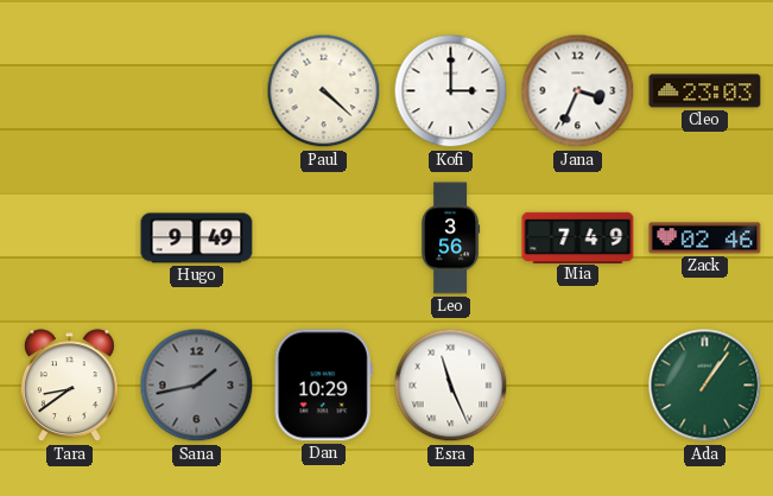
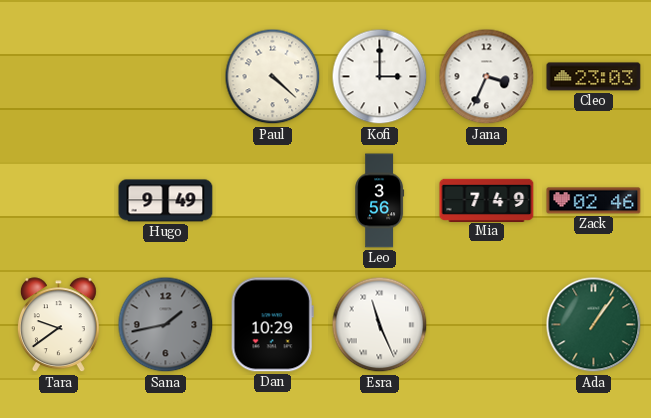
Tara: 8:39 -> 9:39 (58, 325)
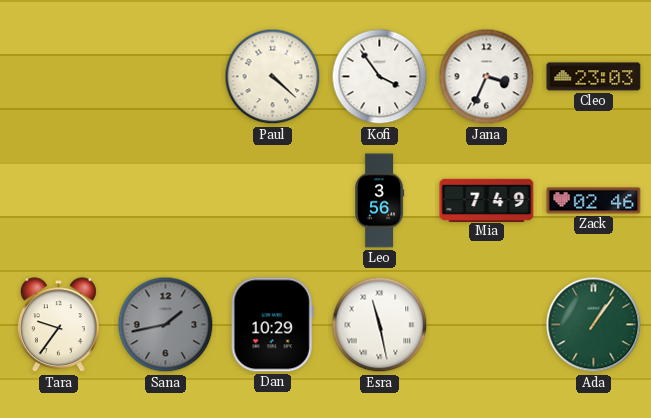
Kofi: 3:00 -> 3:54 (380, 77)
Hugo: 9:49 -> none (166, 201)
Tara: 9:39 -> 9:36 (58, 325)
Esra: 11:26 -> 11:28 (380, 325)
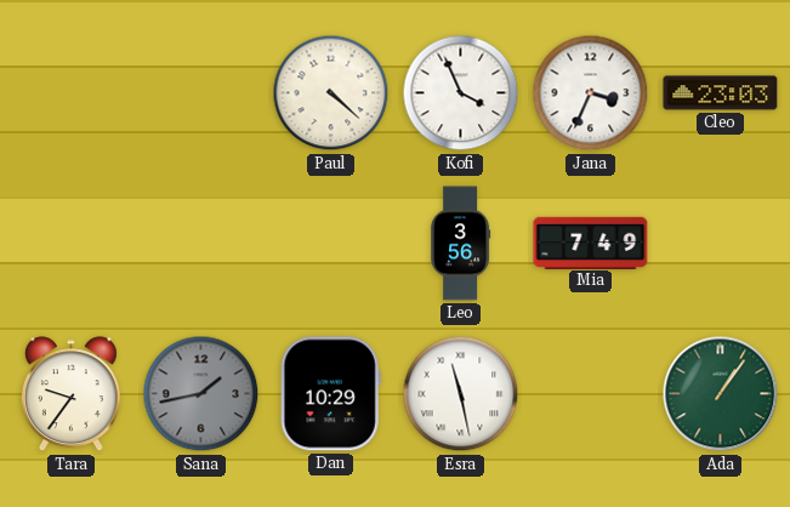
Kofi: 3:54 -> 3:56 (461, 93)
Zack: 02:46 -> none (594, 201)
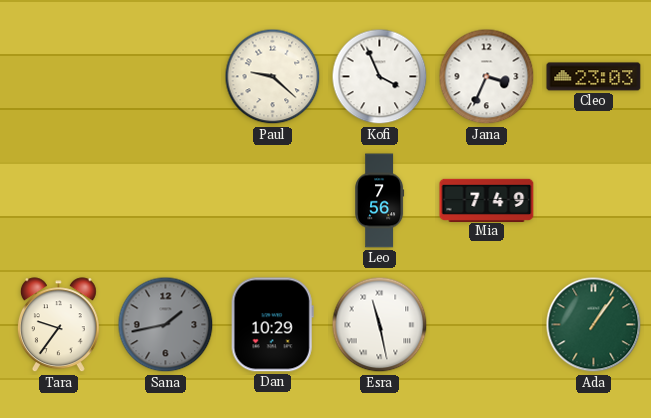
Paul: 4:22 -> 9:22 (273, 77)
Leo: 3:56 -> 7:56 (380, 201)
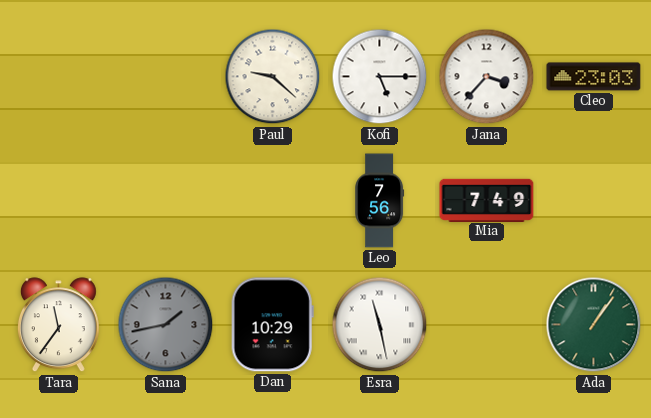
Kofi: 3:56 -> 5:15 (380, 77)
Jana: 3:34 -> 3:37 (487, 77)
Tara: 9:36 -> 11:36 (58, 325)
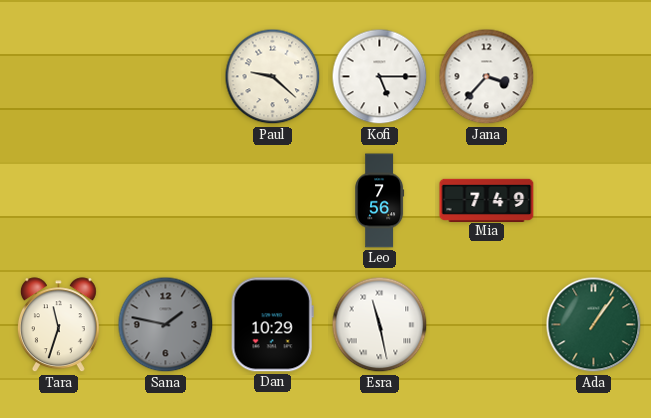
Cleo: 23:03 -> none (594, 77)
Tara: 11:36 -> 11:33 (58, 325)
Sana: 1:43 -> 1:47 (166, 325)
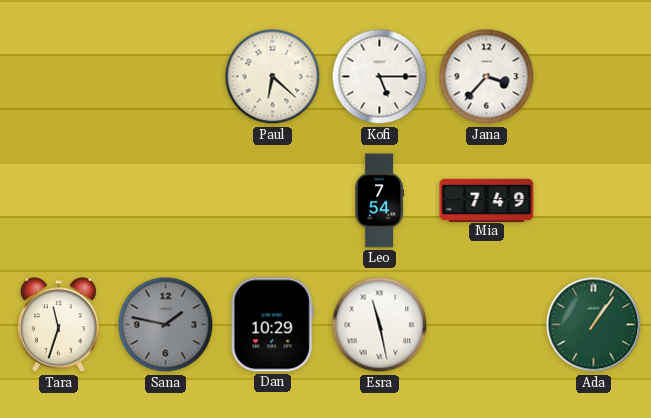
Paul: 9:22 -> 6:22 (273, 77)
Leo: 7:56 -> 7:54 (380, 201)
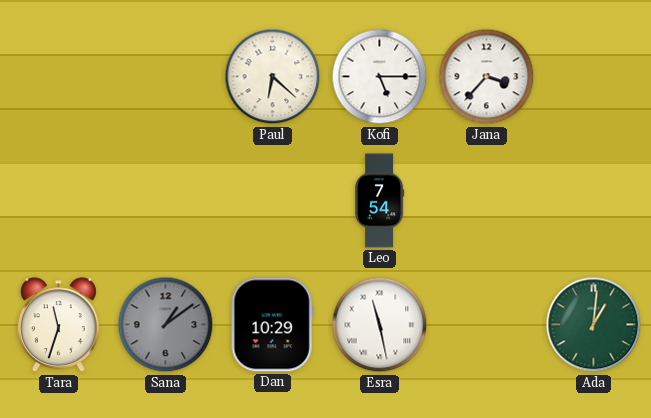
Mia: 7:49 -> none (487, 200)
Sana: 1:47 -> 1:09 (166, 325)
Ada: 1:06 -> 1:01 (594, 325)
